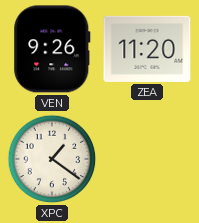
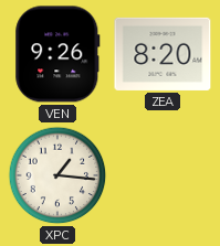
ZEA: 11:20 -> 8:20 (163, 54)
XPC: 1:21 -> 1:16 (57, 175)
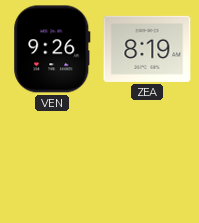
ZEA: 8:20 -> 8:19 (147, 49)
XPC: 1:16 -> none (57, 175)
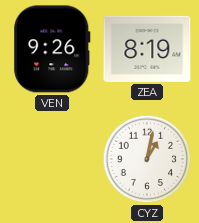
CYZ: none -> 1:02 (147, 159)
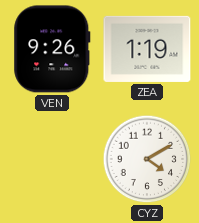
ZEA: 8:19 -> 1:19 (147, 49)
CYZ: 1:02 -> 4:10 (147, 159)
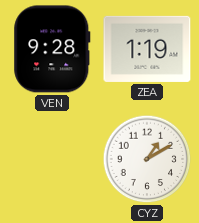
VEN: 9:26 -> 9:28 (52, 49)
CYZ: 4:10 -> 1:10 (147, 159)
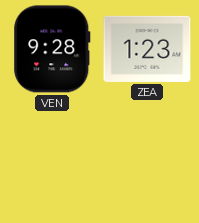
ZEA: 1:19 -> 1:23 (147, 49)
CYZ: 1:10 -> none (147, 159)
